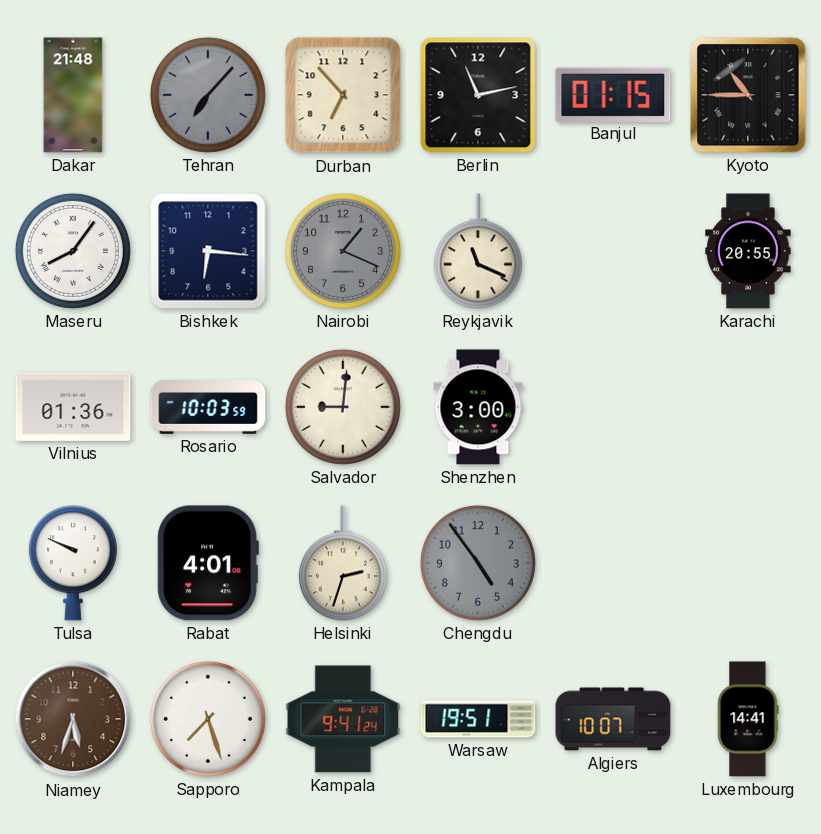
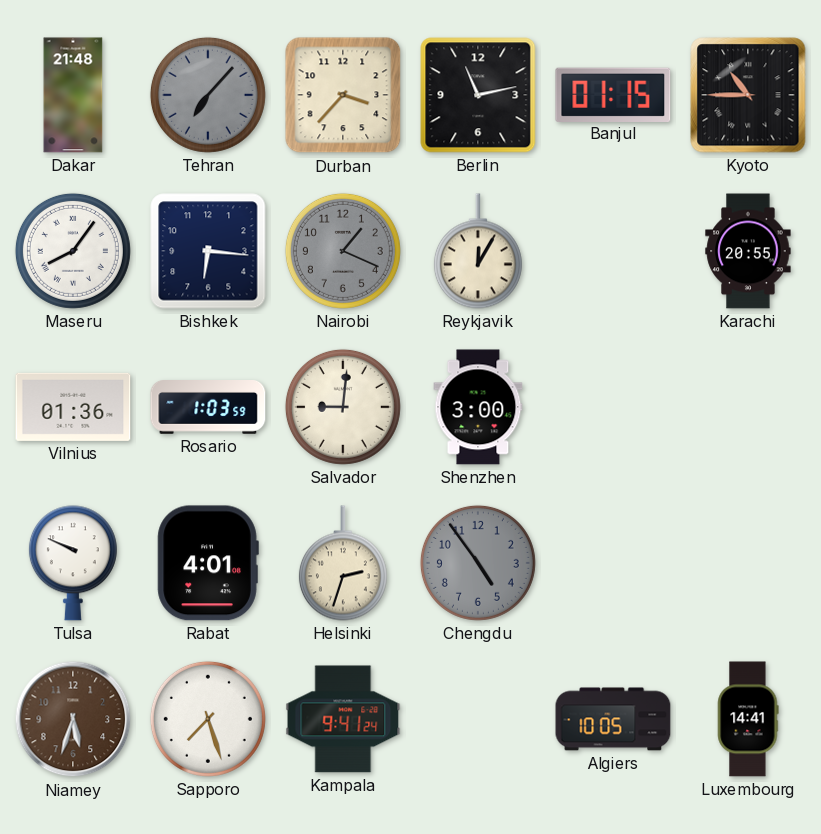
Durban: 6:53 -> 3:37 (343, 95)
Reykjavik: 11:19 -> 12:05 (478, 251)
Rosario: 10:03 -> 1:03 (208, 407)
Warsaw: 19:51 -> none (478, 719)
Algiers: 10:07 -> 10:05 (613, 719)
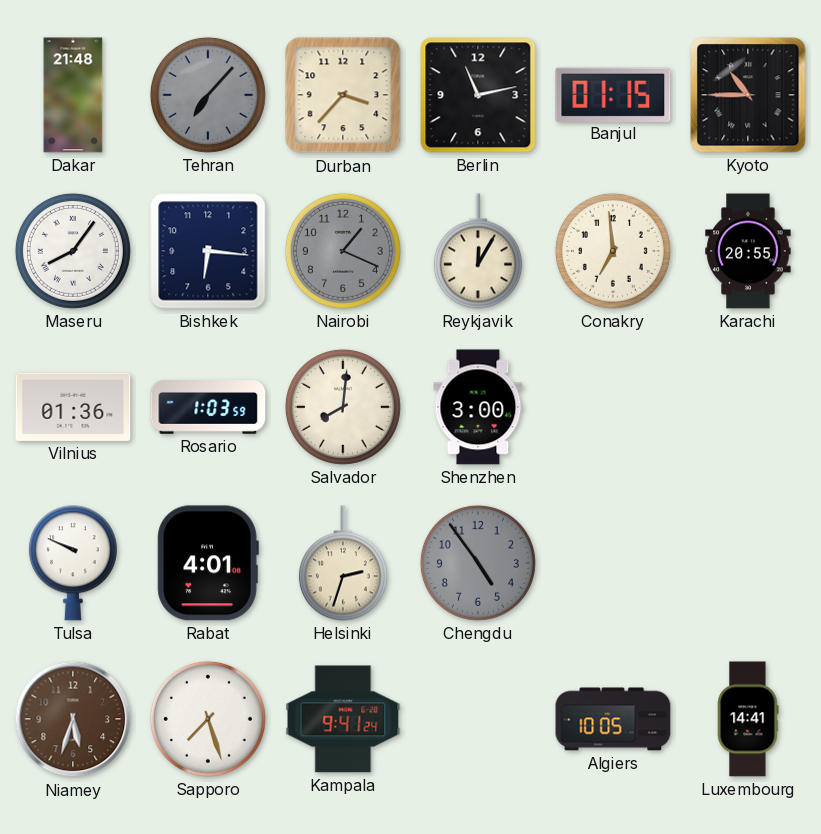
Conakry: none -> 6:59 (613, 251)
Salvador: 9:01 -> 8:01 (343, 407)
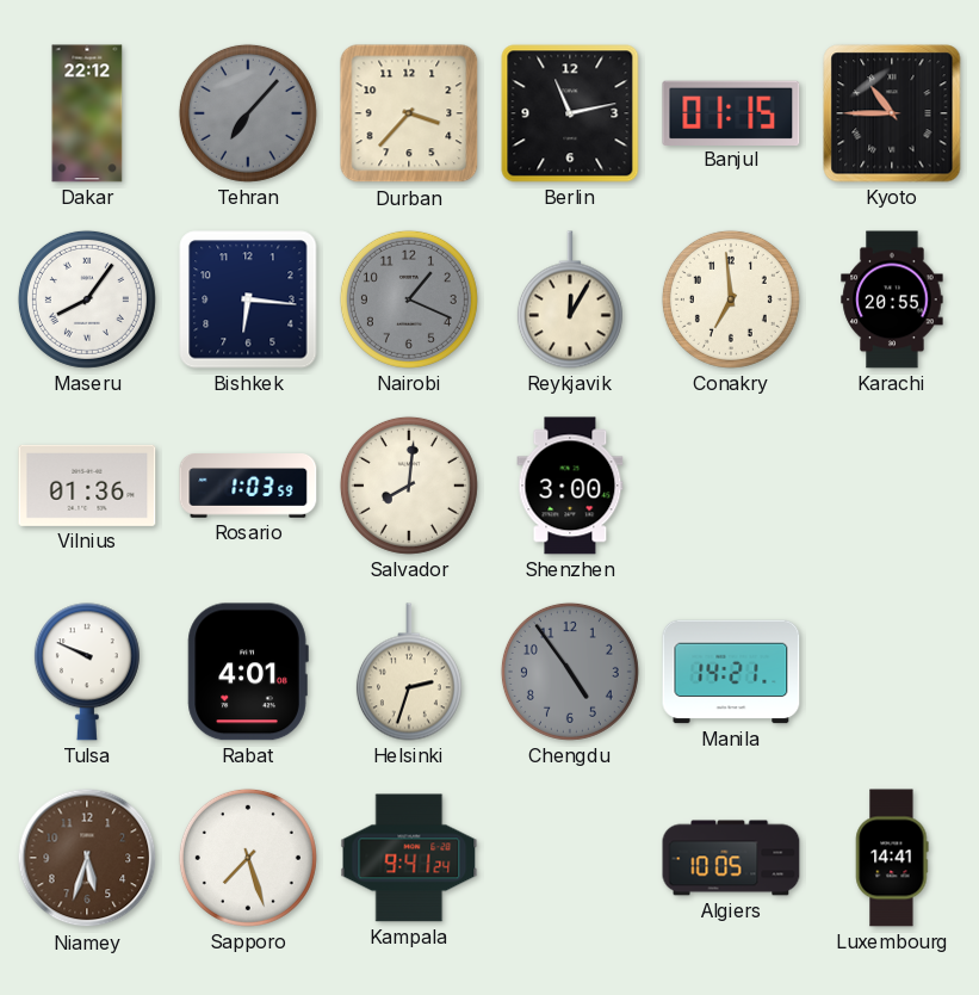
Dakar: 21:48 -> 22:12 (87, 113)
Manila: none -> 14:21 (731, 672)
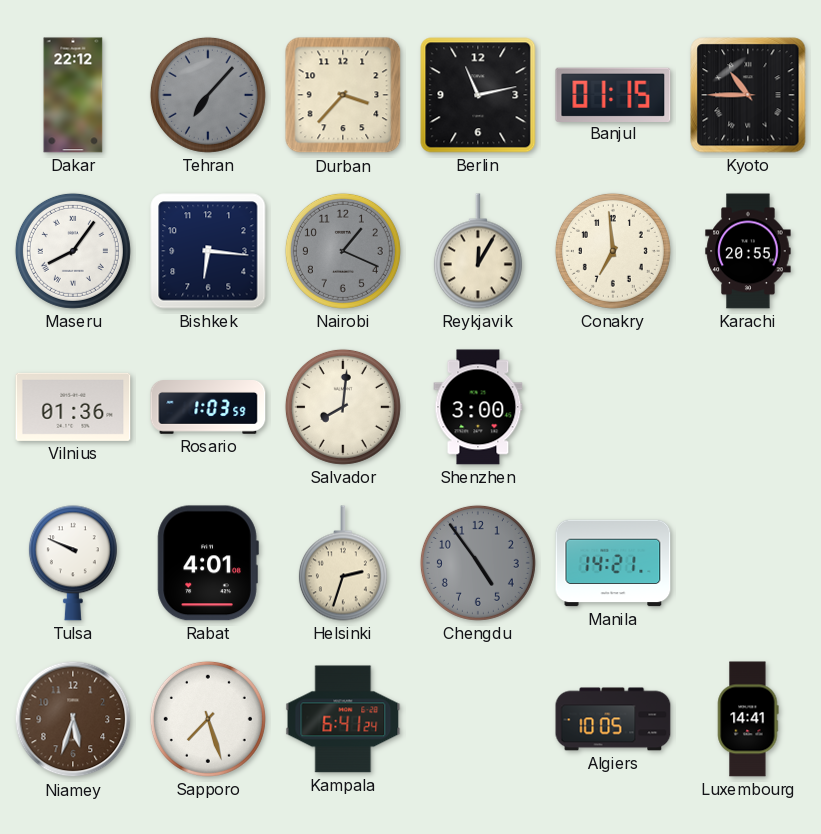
Kampala: 9:41 -> 6:41 (343, 719)
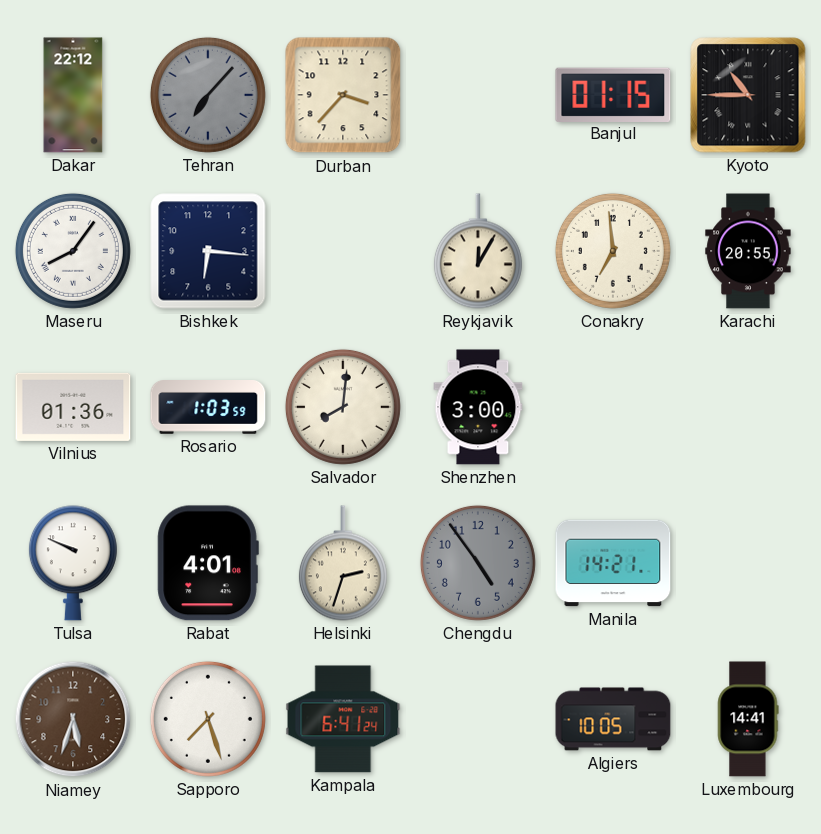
Berlin: 11:13 -> none (478, 95)
Nairobi: 1:19 -> none (343, 251)
